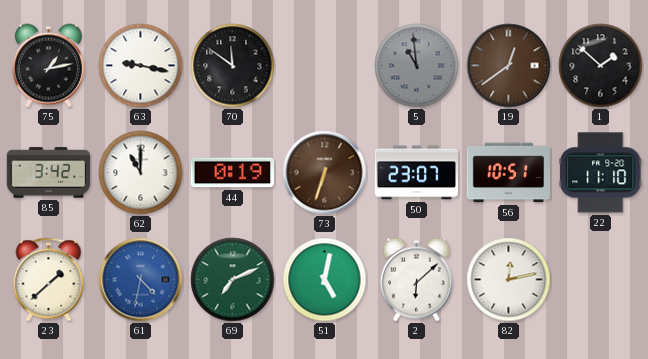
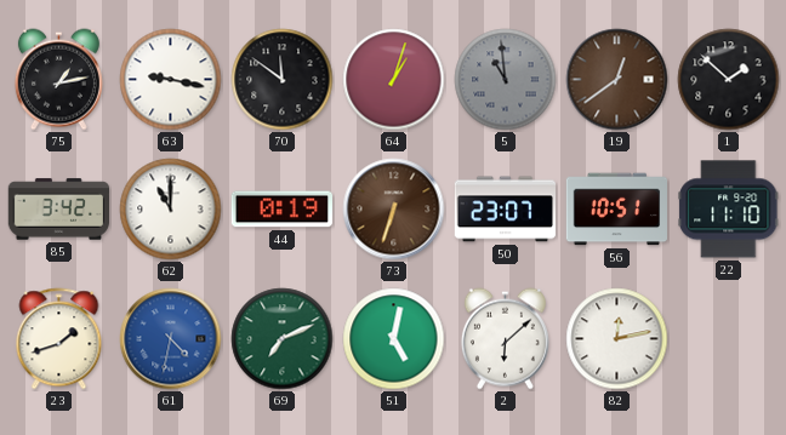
64: none -> 1:03 (394, 80)
23: 1:38 -> 1:42 (59, 339)
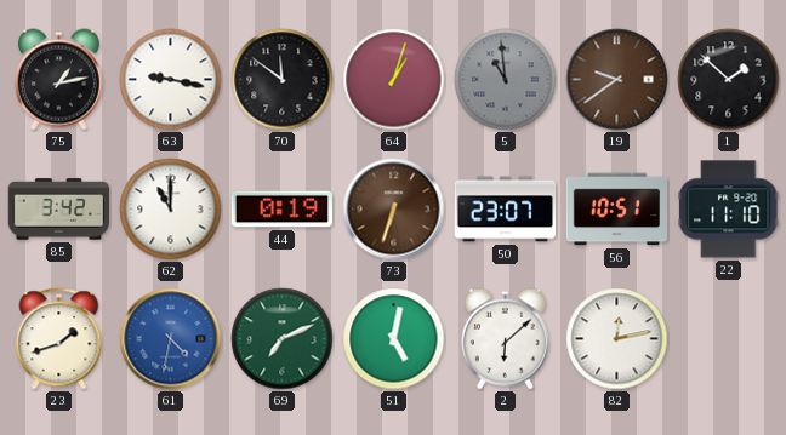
19: 12:39 -> 9:39 (617, 80)
